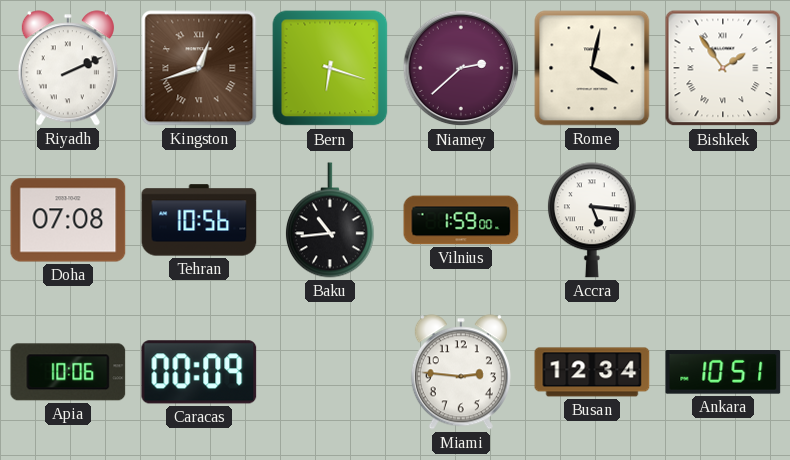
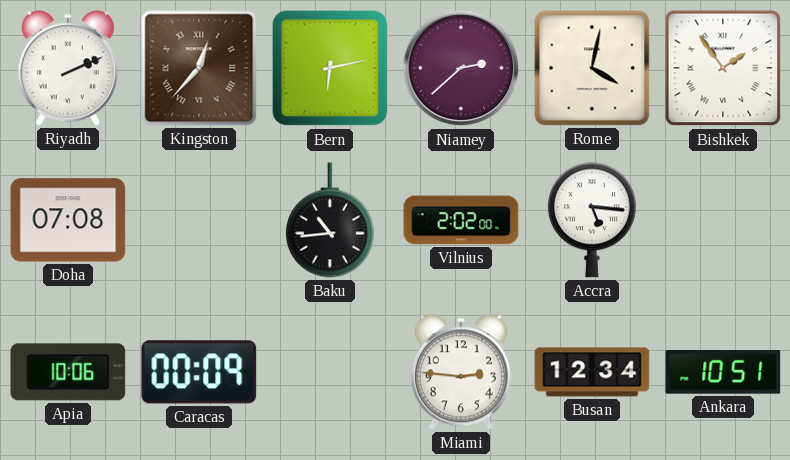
Kingston: 12:42 -> 12:37 (199, 68)
Bern: 6:18 -> 6:13 (330, 68)
Tehran: 10:56 -> none (199, 220)
Vilnius: 1:59 -> 2:02 (461, 220)
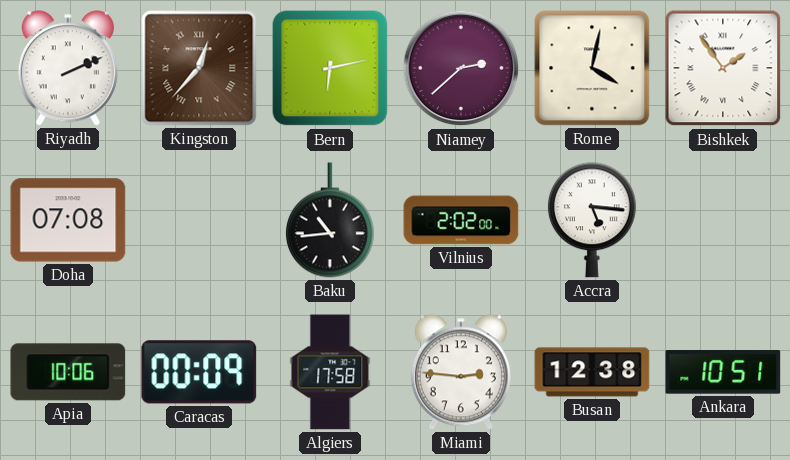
Algiers: none -> 17:58 (330, 372)
Busan: 12:34 -> 12:38 (592, 372)
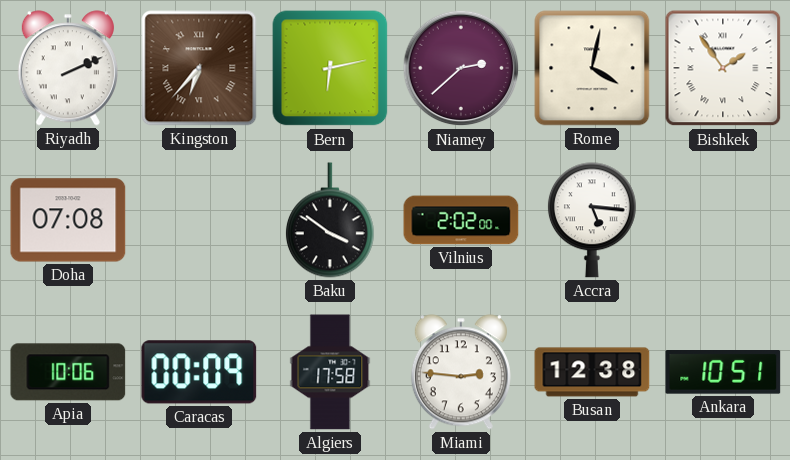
Kingston: 12:37 -> 6:37 (199, 68)
Baku: 10:44 -> 3:51 (330, 220)
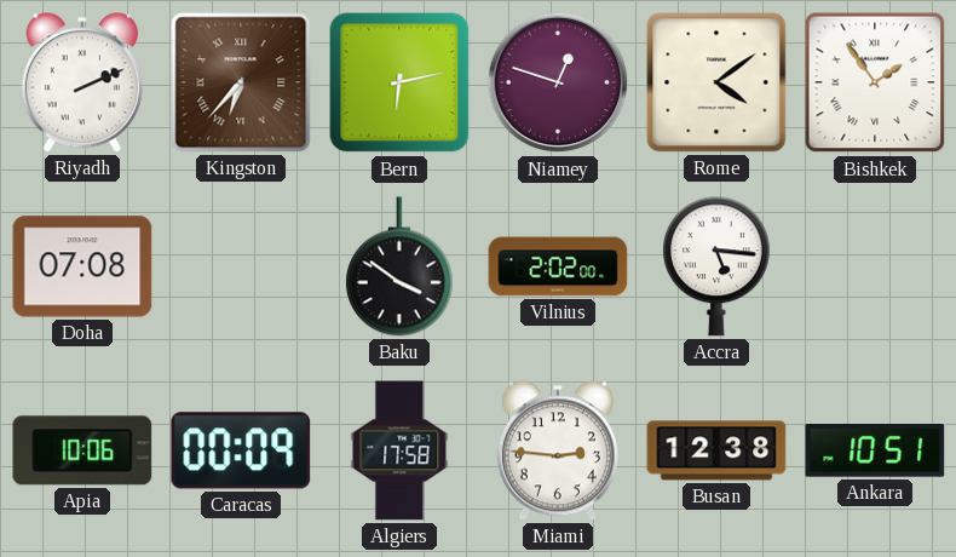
Niamey: 2:38 -> 12:48 (558, 82)
Rome: 4:02 -> 4:09 (716, 82)
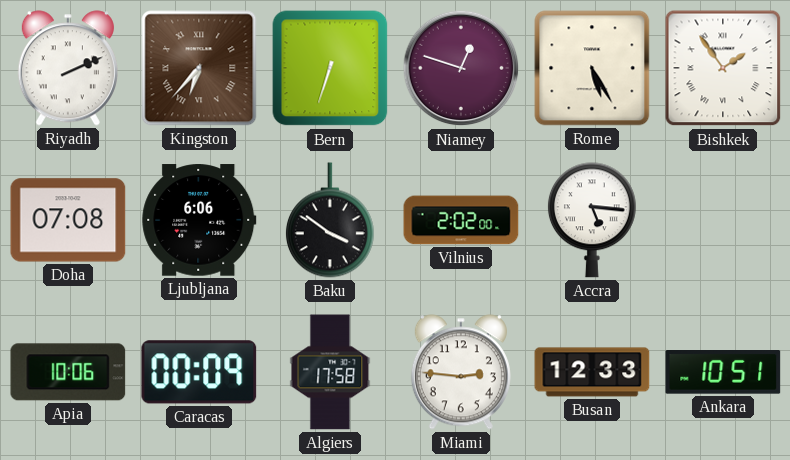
Bern: 6:13 -> 6:33 (330, 68)
Rome: 4:09 -> 5:25 (592, 68)
Ljubljana: none -> 6:06 (199, 220)
Busan: 12:38 -> 12:33 (592, 372)
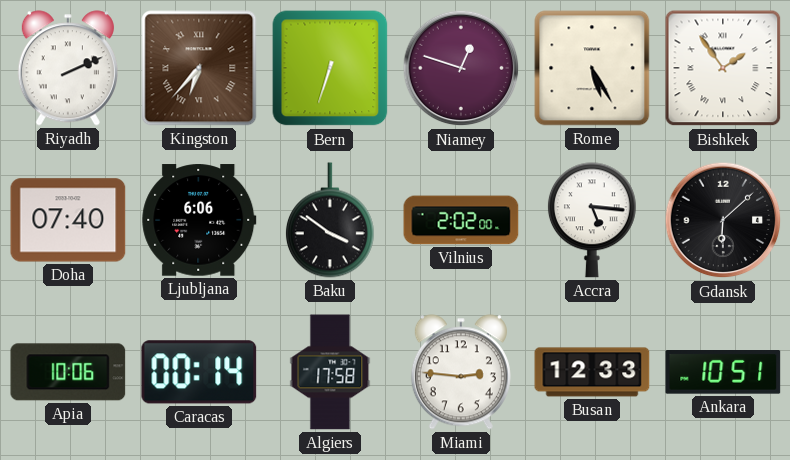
Doha: 07:08 -> 07:40 (68, 220)
Gdansk: none -> 6:08 (723, 220)
Caracas: 00:09 -> 00:14 (199, 372)
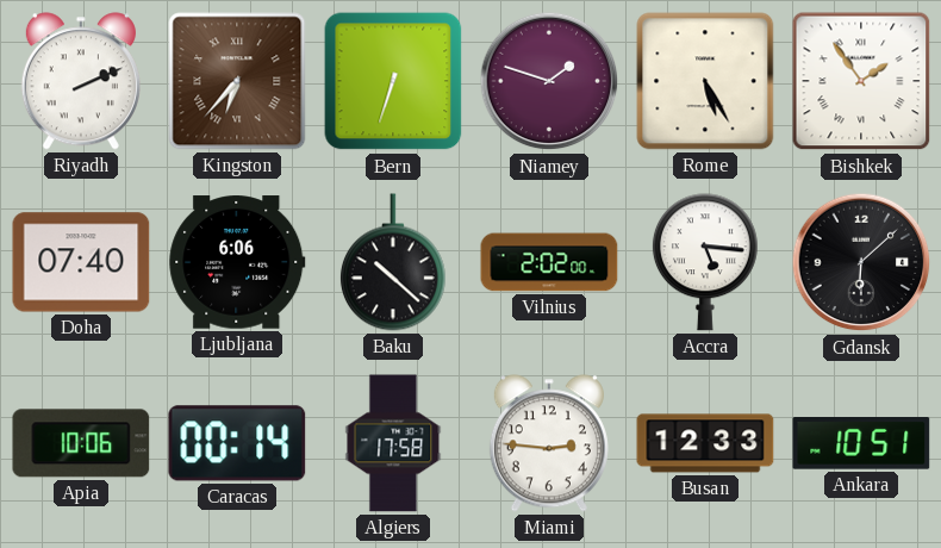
Niamey: 12:48 -> 1:48 (549, 81)
Baku: 3:51 -> 10:22 (393, 262)
